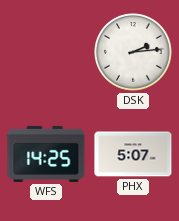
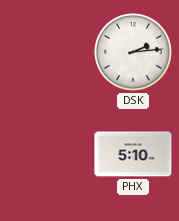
WFS: 14:25 -> none (46, 154)
PHX: 5:07 -> 5:10 (133, 154)
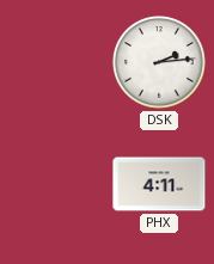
PHX: 5:10 -> 4:11 (159, 184)
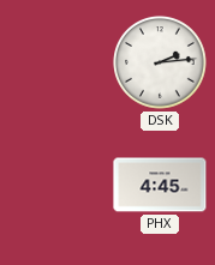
PHX: 4:11 -> 4:45 (160, 185)
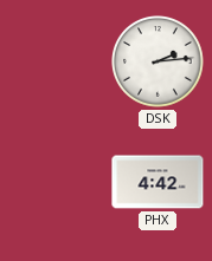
PHX: 4:45 -> 4:42 (158, 182)
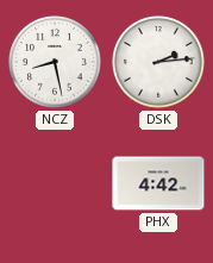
NCZ: none -> 8:28 (56, 63)
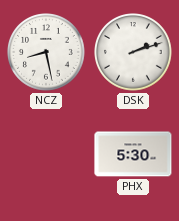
DSK: 2:14 -> 2:12 (134, 53)
PHX: 4:42 -> 5:30 (133, 154)
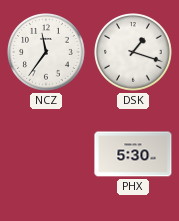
NCZ: 8:28 -> 11:36 (47, 53)
DSK: 2:12 -> 1:18 (134, 53)
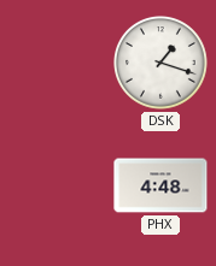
NCZ: 11:36 -> none (47, 53)
PHX: 5:30 -> 4:48 (160, 185)
